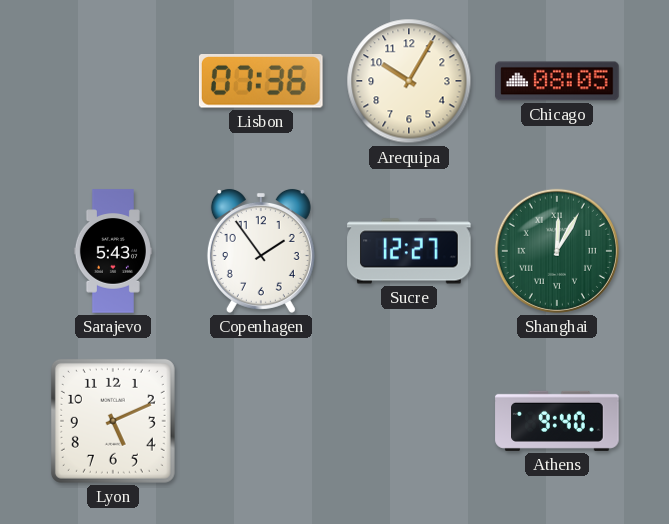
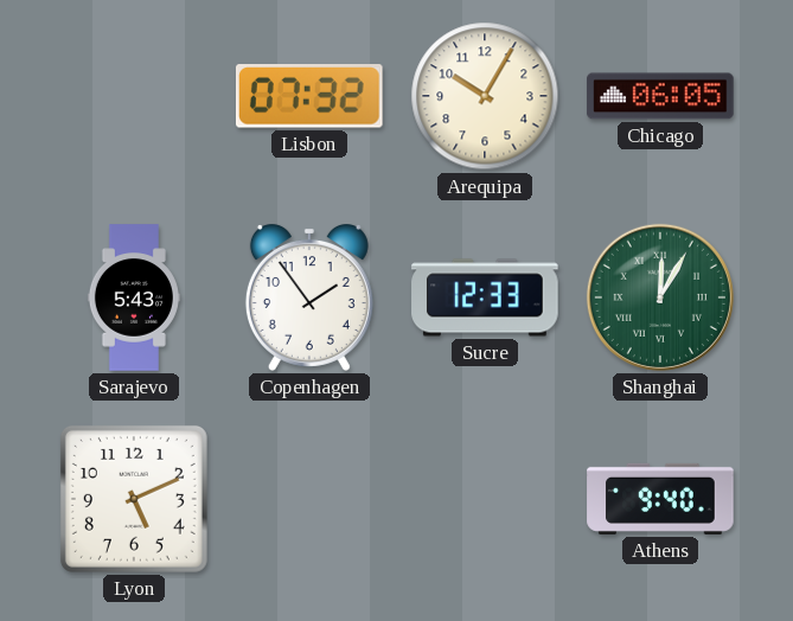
Lisbon: 07:36 -> 07:32 (309, 96)
Chicago: 08:05 -> 06:05 (660, 96)
Sucre: 12:27 -> 12:33 (485, 297)
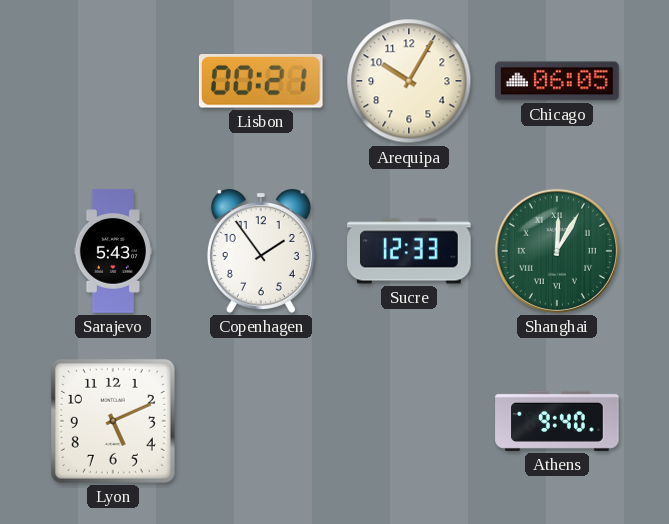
Lisbon: 07:32 -> 00:21 (261, 81)
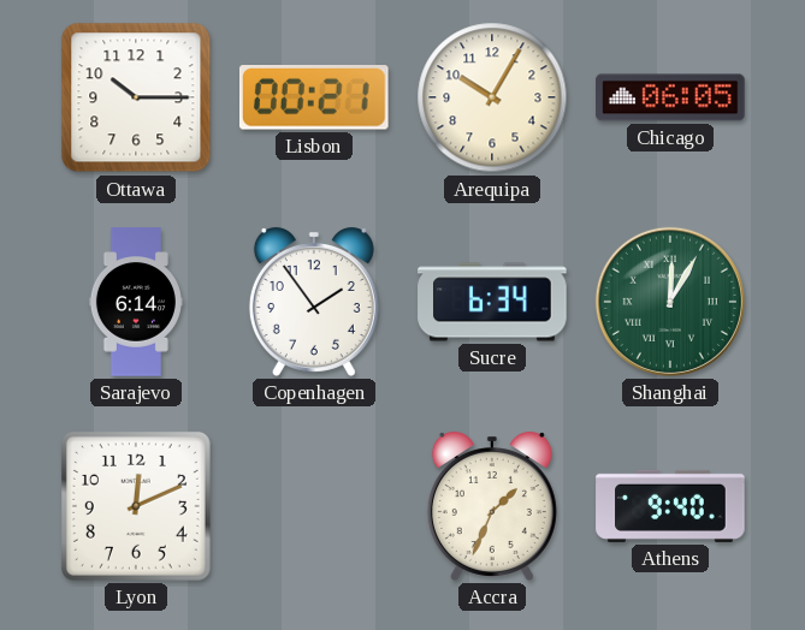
Ottawa: none -> 10:15 (136, 97)
Sarajevo: 5:43 -> 6:14 (136, 302)
Sucre: 12:33 -> 6:34 (492, 302)
Lyon: 5:11 -> 12:11 (136, 506)
Accra: none -> 1:34 (492, 506)
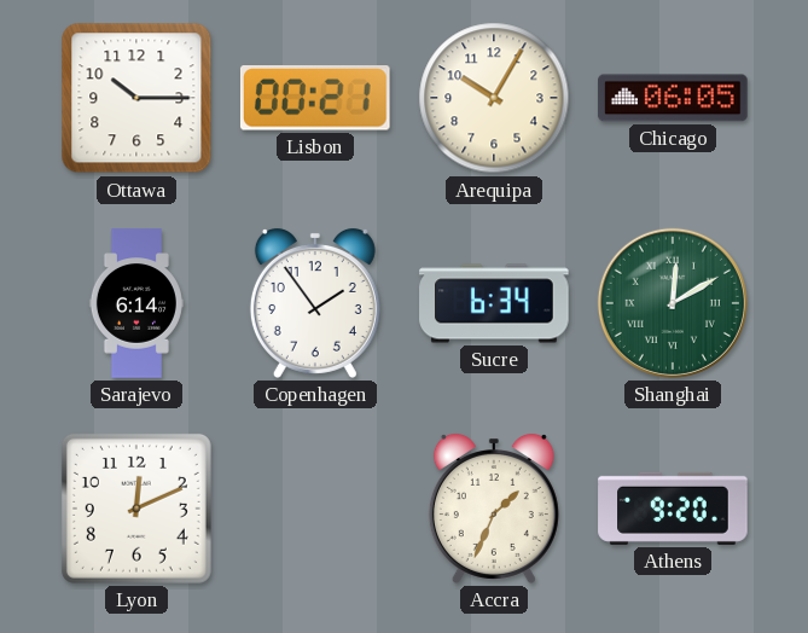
Shanghai: 12:05 -> 12:10 (673, 303)
Athens: 9:40 -> 9:20 (673, 509)
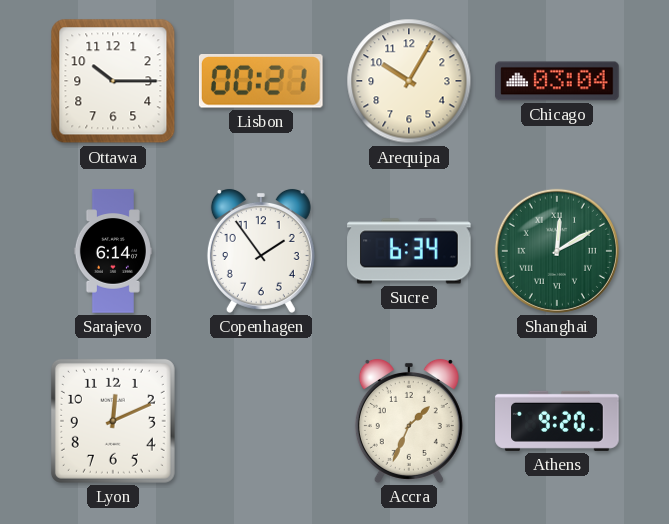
Chicago: 06:05 -> 03:04 (557, 81)
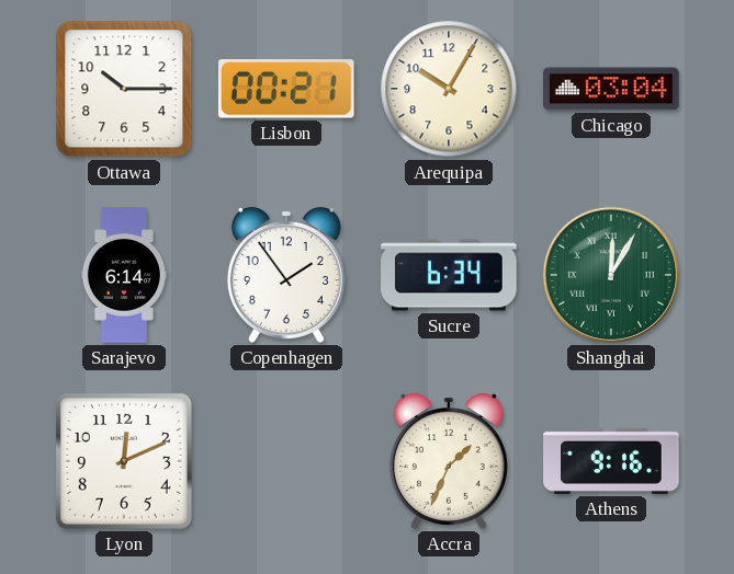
Shanghai: 12:10 -> 12:05 (611, 275)
Athens: 9:20 -> 9:16 (611, 461)
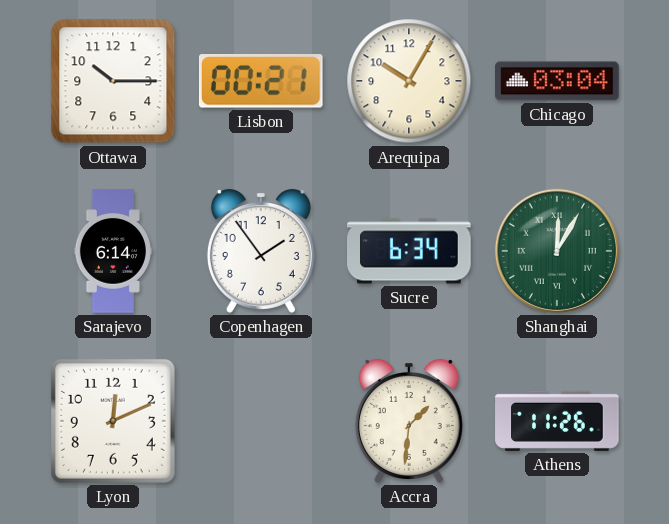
Accra: 1:34 -> 1:31 (409, 421)
Athens: 9:16 -> 11:26 (557, 421)
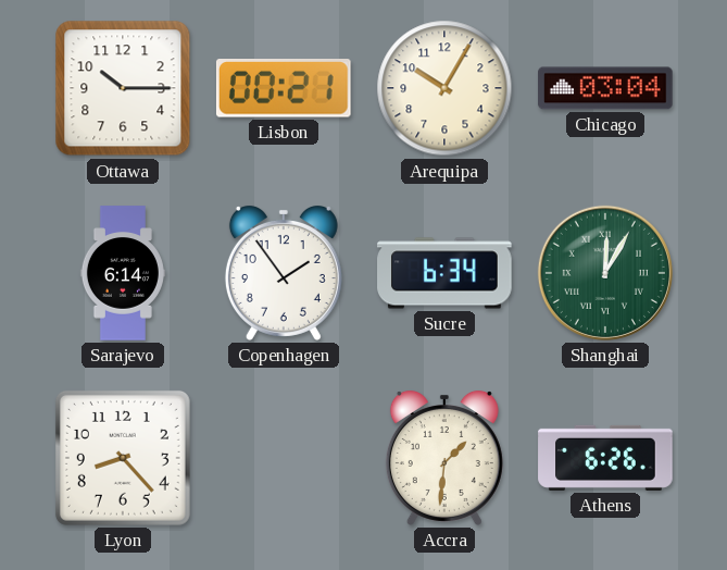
Lyon: 12:11 -> 8:23 (123, 458)
Athens: 11:26 -> 6:26 (605, 458)
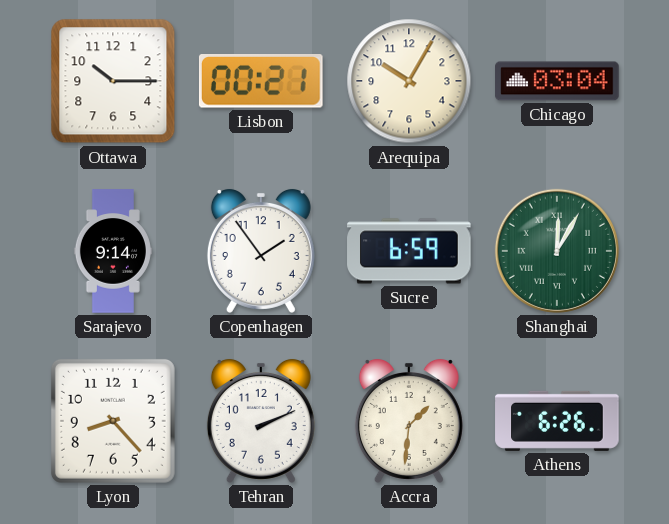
Sarajevo: 6:14 -> 9:14 (113, 251)
Sucre: 6:34 -> 6:59 (409, 251)
Tehran: none -> 2:11 (261, 421)
